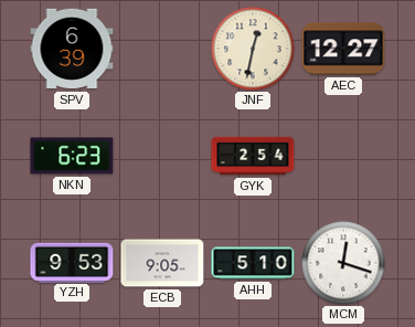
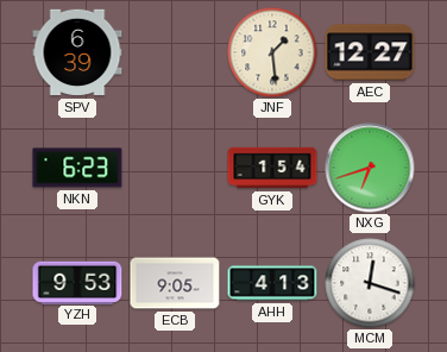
JNF: 12:32 -> 1:29 (272, 52)
GYK: 2:54 -> 1:54 (272, 168)
NXG: none -> 6:42 (370, 168)
AHH: 5:10 -> 4:13 (272, 283)
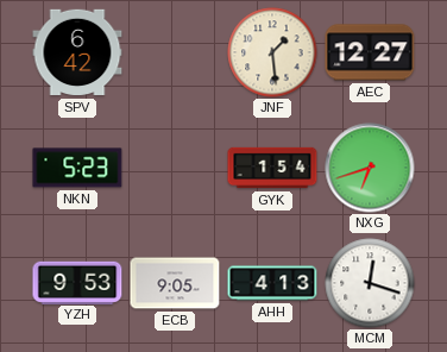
SPV: 6:39 -> 6:42 (77, 52)
NKN: 6:23 -> 5:23 (77, 168)
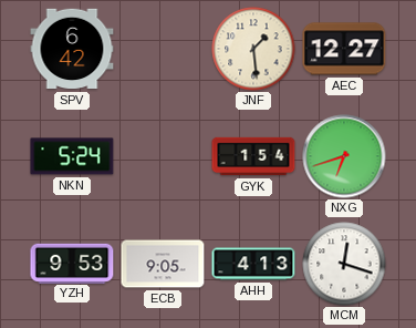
NKN: 5:23 -> 5:24 (72, 156)
